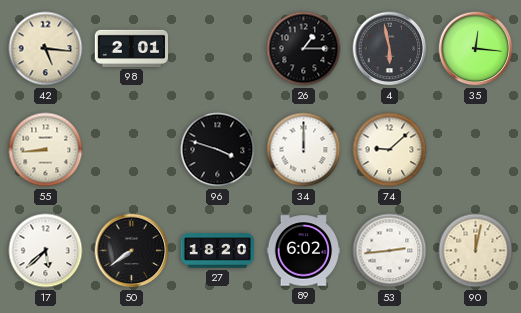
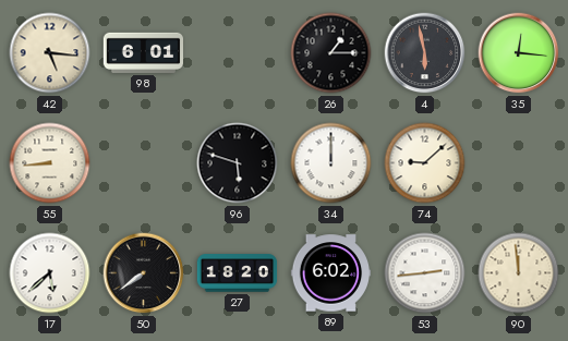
98: 2:01 -> 6:01 (144, 52)
96: 3:48 -> 5:48 (238, 163)
90: 12:02 -> 11:59 (519, 273)
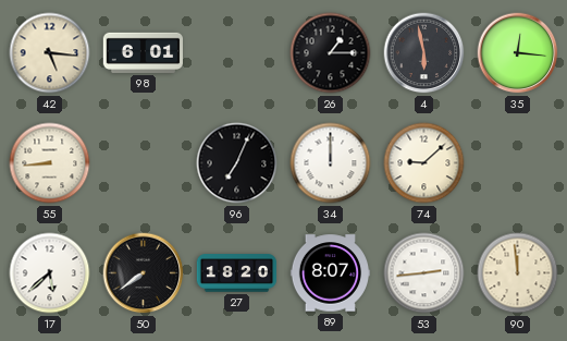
96: 5:48 -> 7:04 (237, 163)
89: 6:02 -> 8:07 (331, 273)
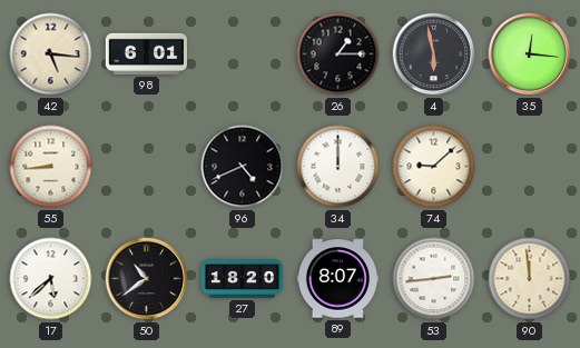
96: 7:04 -> 4:41 (243, 167)
50: 7:39 -> 10:39 (147, 279)
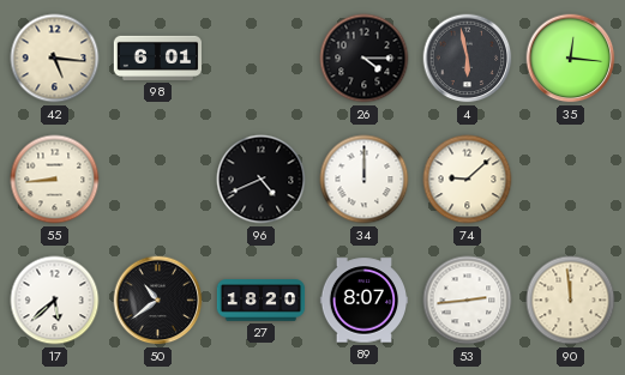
26: 1:15 -> 4:15 (365, 59)
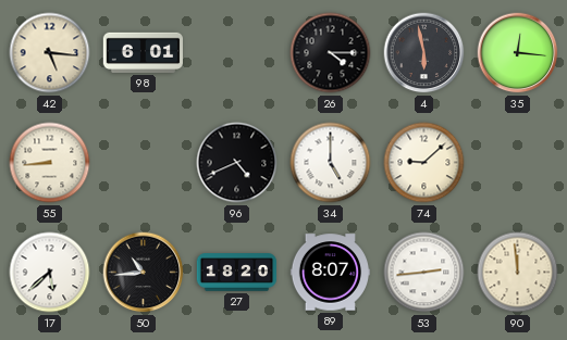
34: 12:00 -> 5:00 (331, 163)
50: 10:39 -> 10:44 (144, 273)
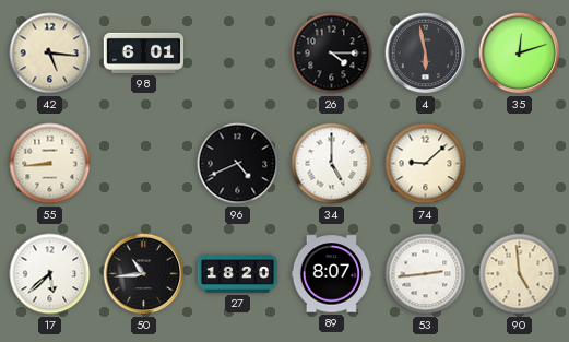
35: 12:16 -> 12:12 (520, 54)
90: 11:59 -> 4:59 (520, 274)
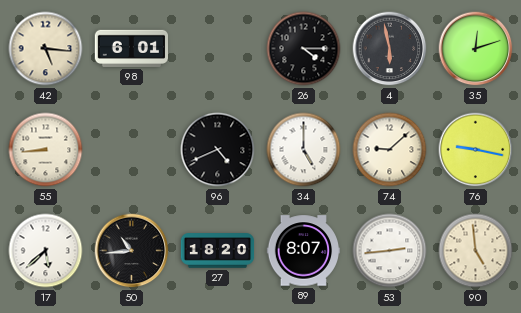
76: none -> 9:17 (476, 150)
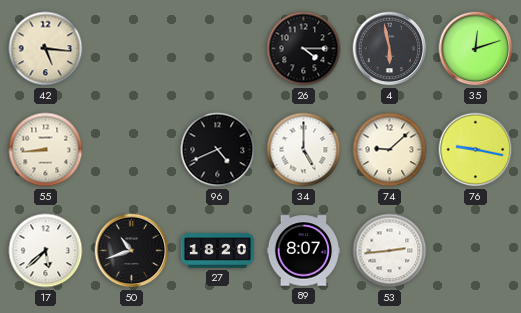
98: 6:01 -> none (132, 48)
50: 10:44 -> 10:42 (132, 251)
90: 4:59 -> none (476, 251)
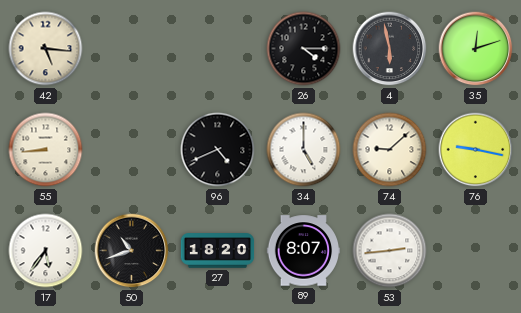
17: 5:38 -> 5:36 (46, 251)
